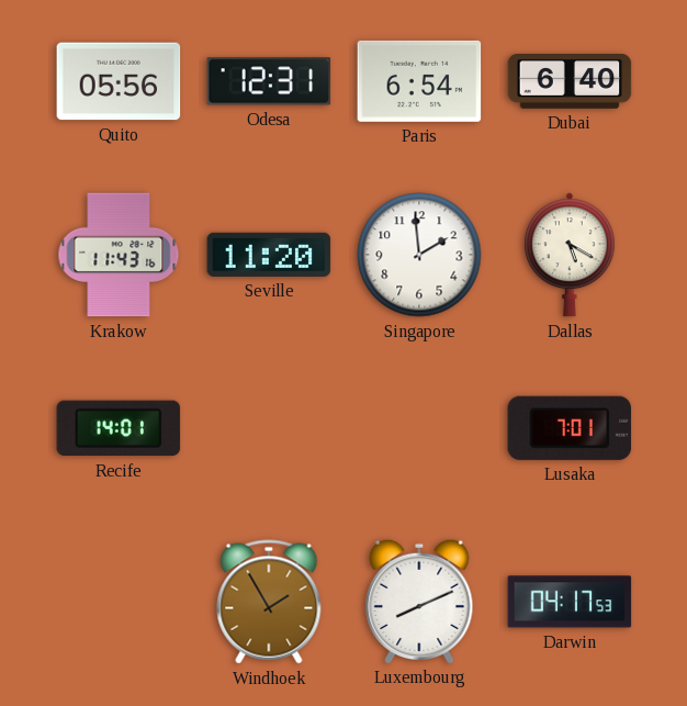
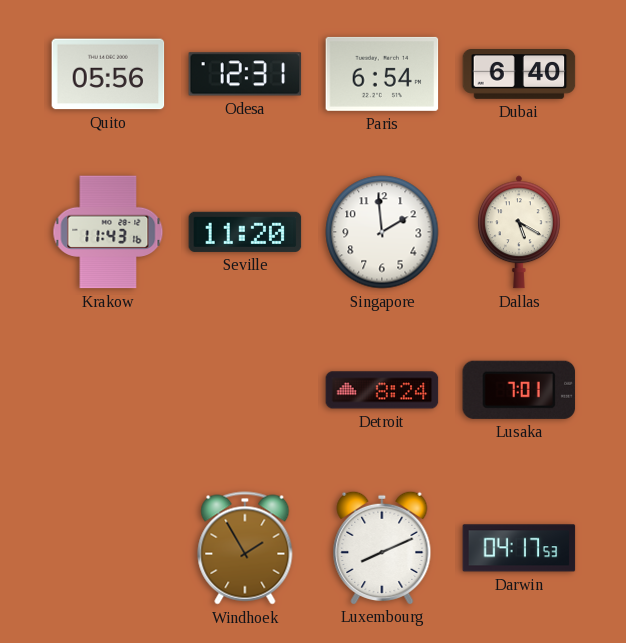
Recife: 14:01 -> none (119, 428)
Detroit: none -> 8:24 (382, 390)
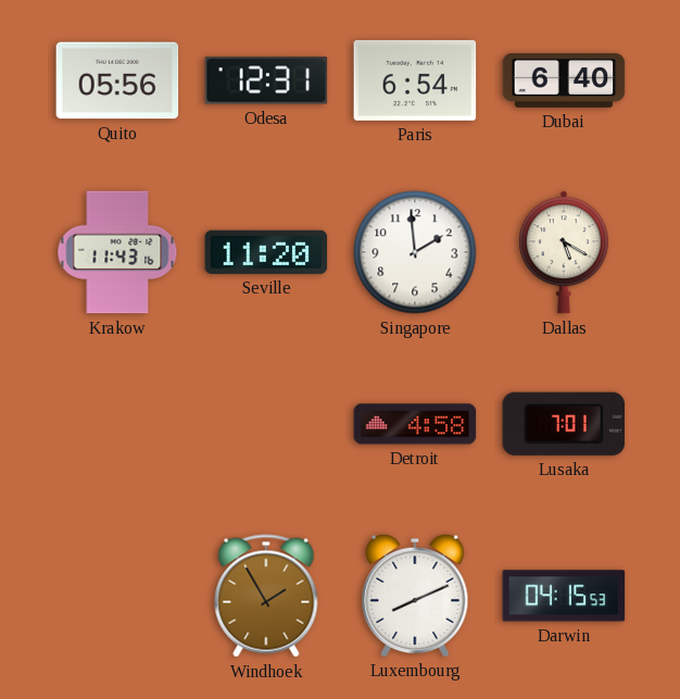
Detroit: 8:24 -> 4:58 (415, 424)
Darwin: 04:17 -> 04:15 (564, 596)
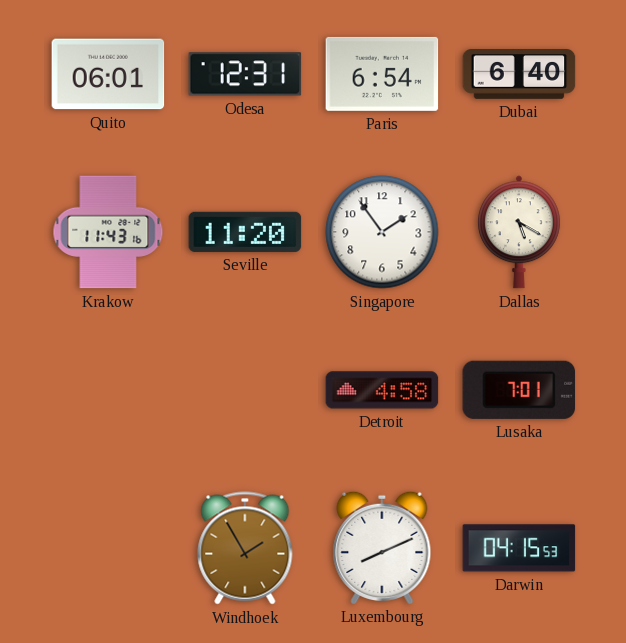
Quito: 05:56 -> 06:01 (108, 74)
Singapore: 1:59 -> 1:54 (382, 232)
